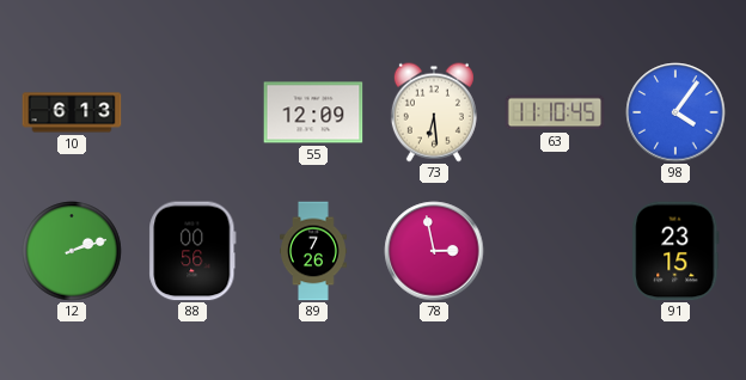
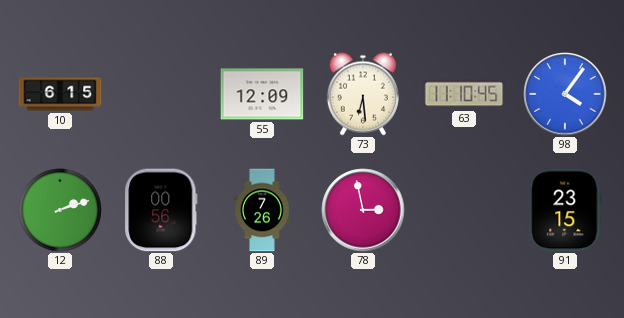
10: 6:13 -> 6:15 (60, 94)
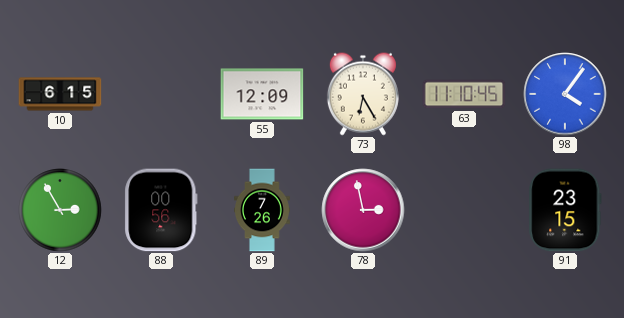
73: 6:29 -> 6:25 (363, 94)
12: 2:12 -> 2:55 (60, 210)
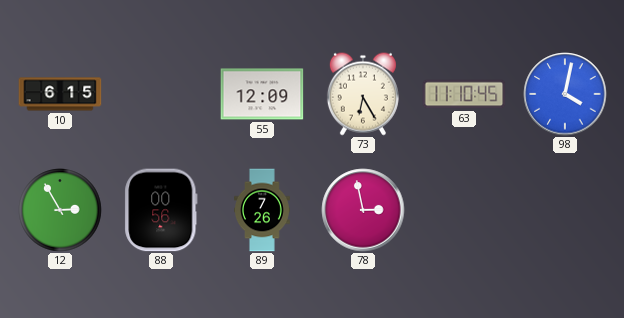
98: 4:06 -> 4:02 (565, 94)
91: 23:15 -> none (565, 210)
